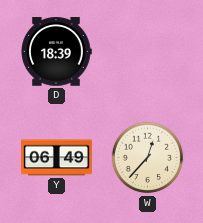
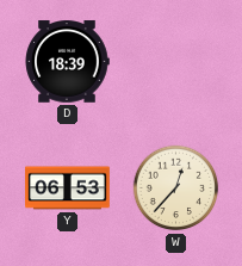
Y: 06:49 -> 06:53 (68, 188)
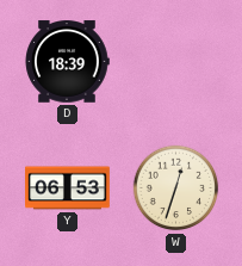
W: 12:37 -> 12:33 (176, 188)
